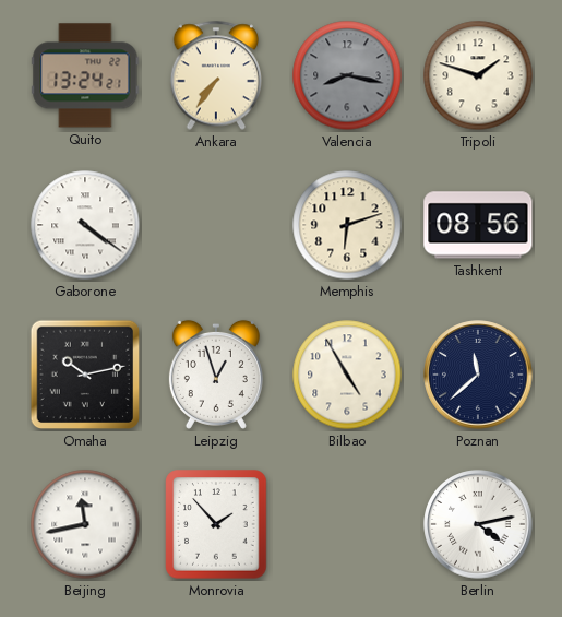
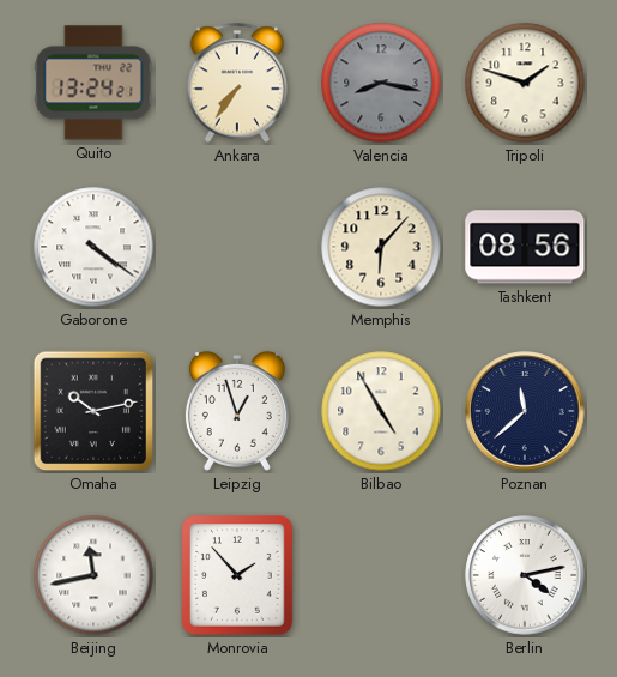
Memphis: 6:12 -> 6:07 (381, 247)
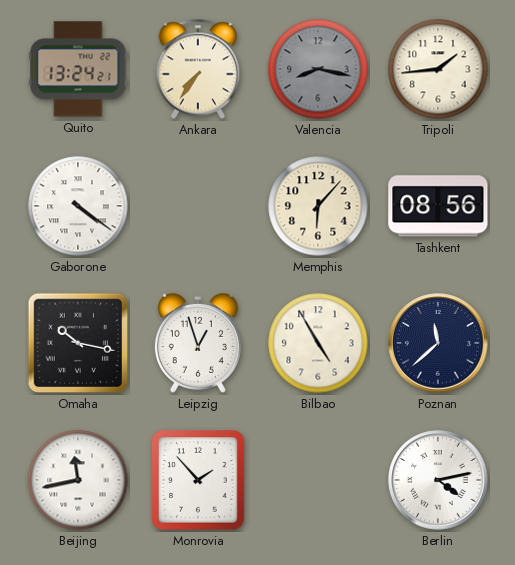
Tripoli: 1:48 -> 1:44 (438, 69)
Omaha: 10:13 -> 10:17 (78, 343)
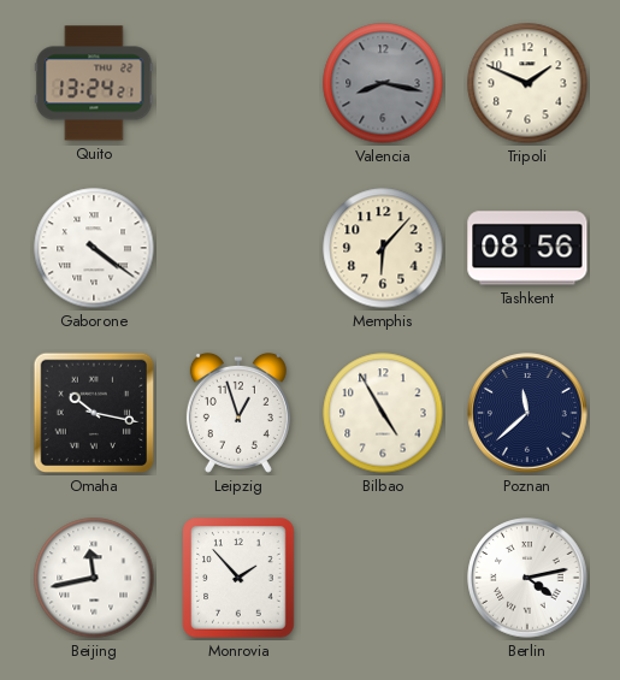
Ankara: 7:36 -> none (198, 69)
Tripoli: 1:44 -> 1:49 (527, 83)
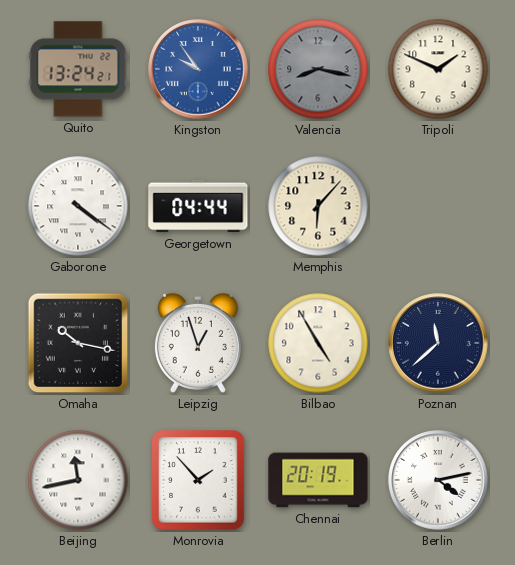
Kingston: none -> 9:54 (198, 69)
Georgetown: none -> 04:44 (198, 206)
Tashkent: 08:56 -> none (527, 248)
Chennai: none -> 20:19 (318, 480)
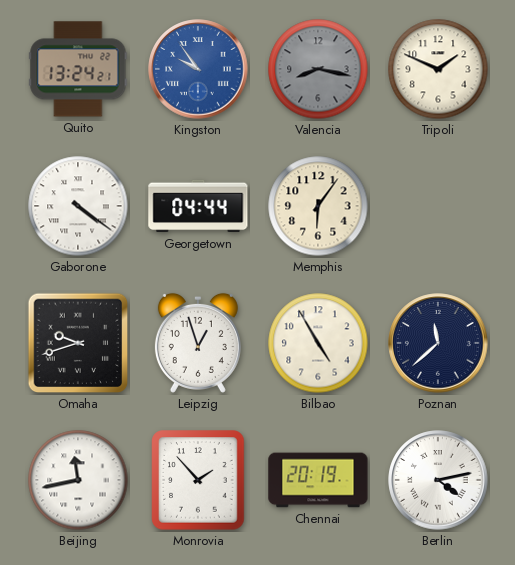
Memphis: 6:07 -> 6:06 (318, 206)
Omaha: 10:17 -> 9:42 (78, 343)
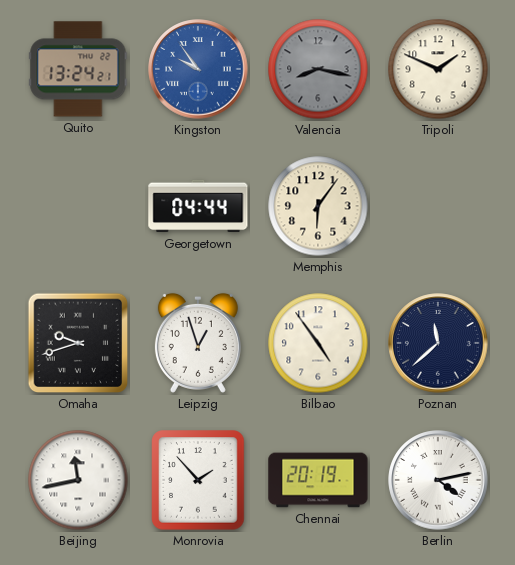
Gaborone: 4:21 -> none (78, 206)
Bilbao: 4:55 -> 4:54 (318, 343)
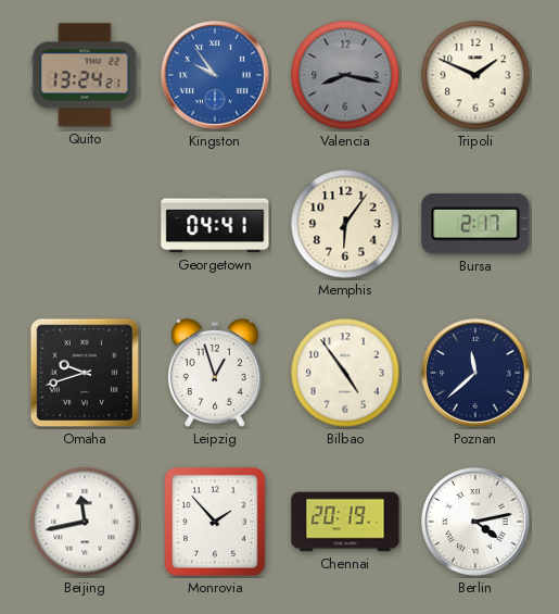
Georgetown: 04:44 -> 04:41 (215, 224)
Bursa: none -> 2:17 (475, 224)
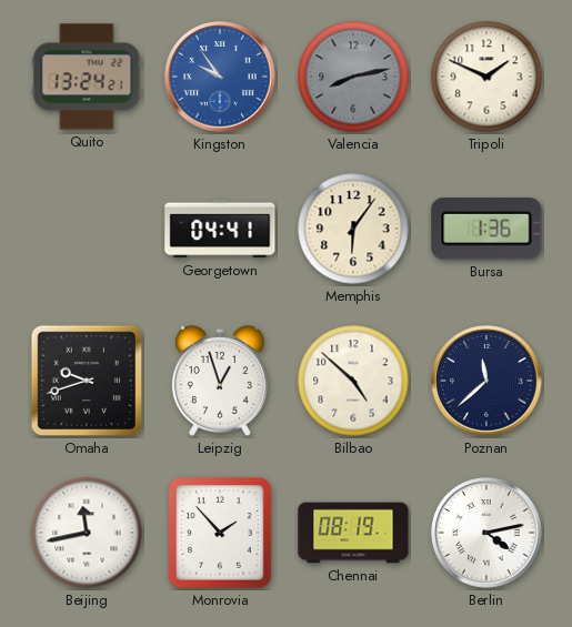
Valencia: 8:17 -> 8:13 (353, 77)
Bursa: 2:17 -> 1:36 (486, 229)
Bilbao: 4:54 -> 4:52 (353, 381)
Chennai: 20:19 -> 08:19 (353, 533)
